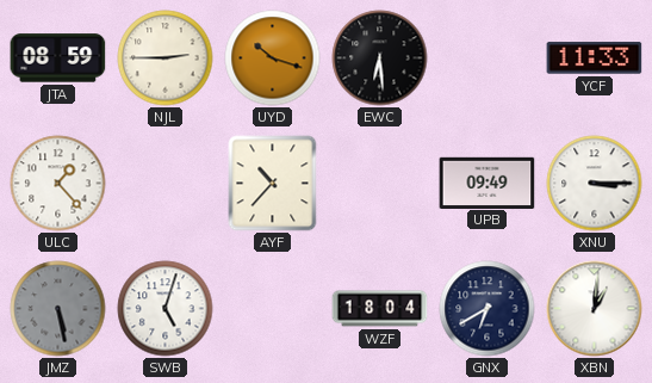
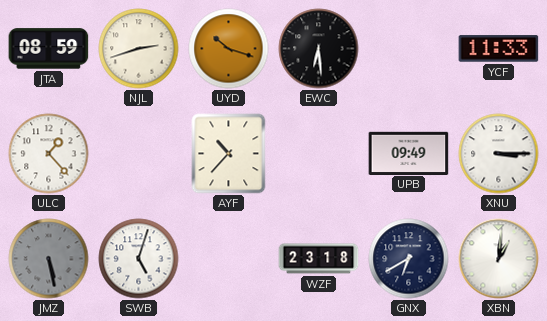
NJL: 2:45 -> 2:42 (139, 49)
WZF: 18:04 -> 23:18 (319, 259)
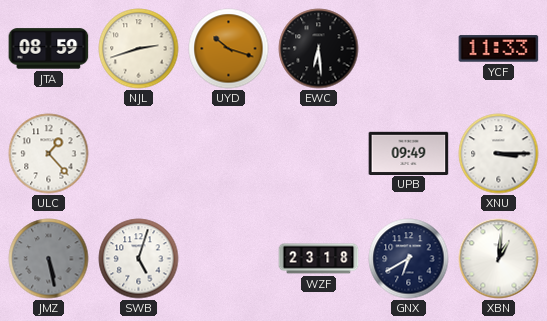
AYF: 10:37 -> none (229, 154)
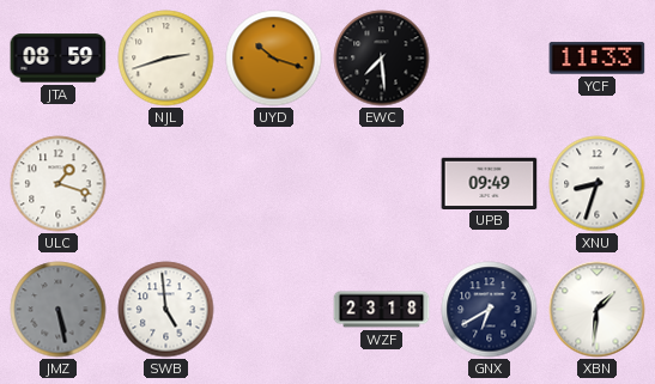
EWC: 6:29 -> 7:29 (382, 59)
ULC: 1:23 -> 1:18 (59, 184)
XNU: 3:15 -> 8:33 (598, 184)
SWB: 5:03 -> 4:59 (166, 310)
XBN: 1:01 -> 1:31 (598, 310)
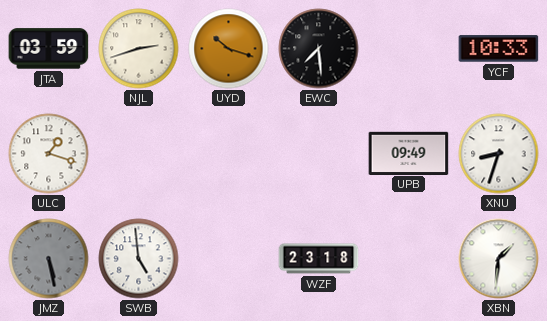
JTA: 08:59 -> 03:59 (49, 49)
YCF: 11:33 -> 10:33 (499, 49)
GNX: 6:40 -> none (490, 310)
